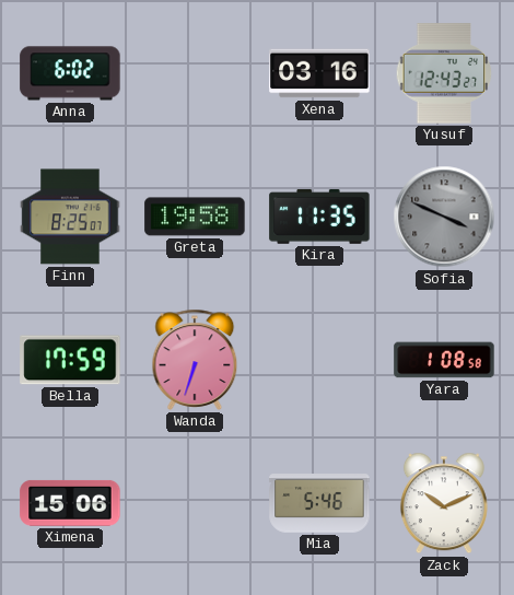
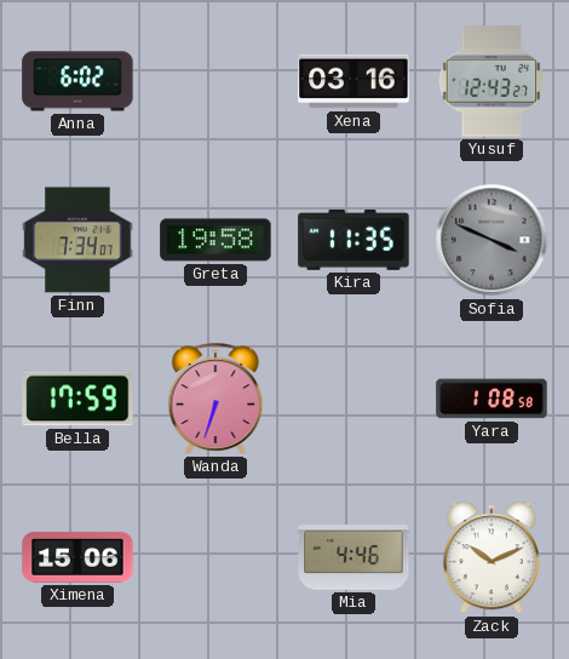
Finn: 8:25 -> 7:34 (77, 240)
Mia: 5:46 -> 4:46 (354, 558)
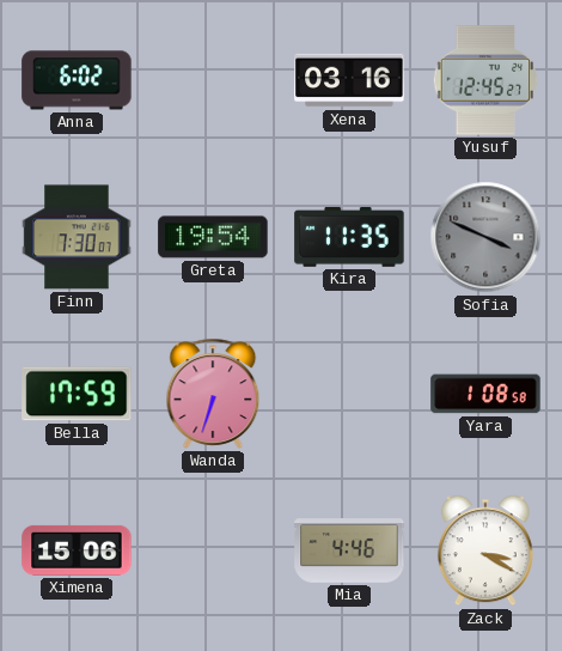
Yusuf: 12:43 -> 12:45 (485, 80)
Finn: 7:34 -> 7:30 (77, 237)
Greta: 19:58 -> 19:54 (213, 237)
Zack: 10:11 -> 3:20 (485, 550)
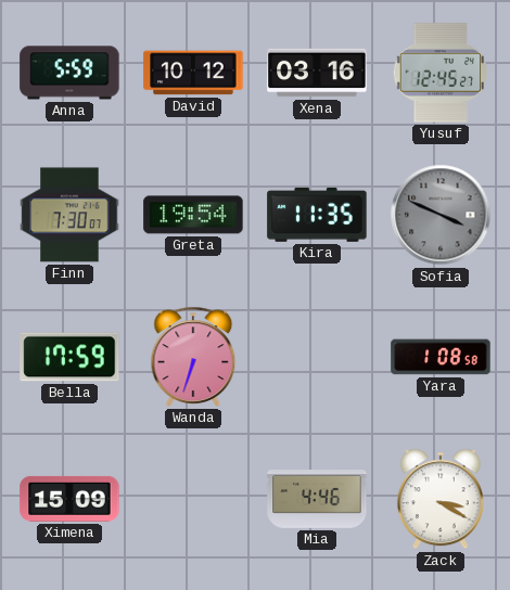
Anna: 6:02 -> 5:59 (69, 73)
David: none -> 10:12 (193, 73)
Ximena: 15:06 -> 15:09 (69, 499)
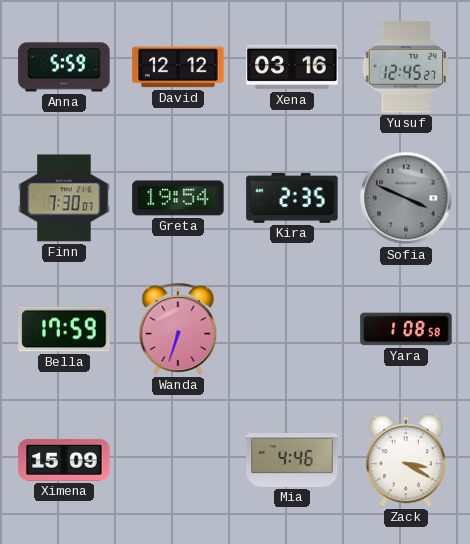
David: 10:12 -> 12:12 (178, 67)
Kira: 11:35 -> 2:35 (292, 198)
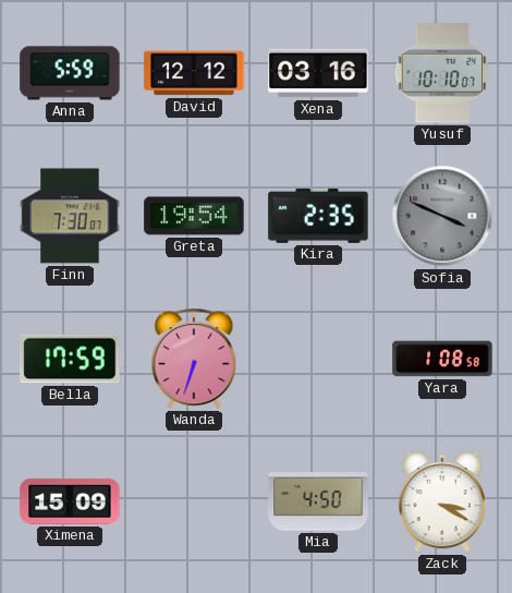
Yusuf: 12:45 -> 10:10 (442, 73)
Mia: 4:46 -> 4:50 (318, 503)
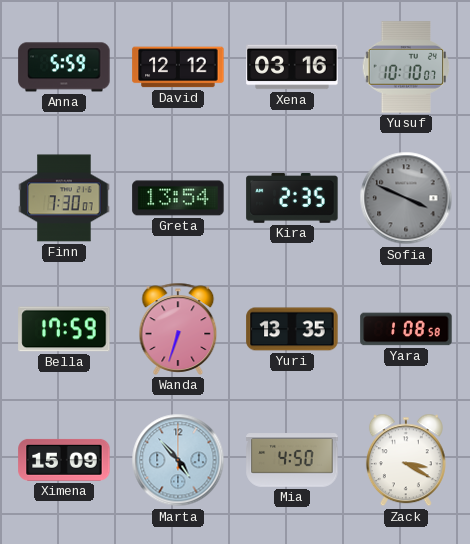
Greta: 19:54 -> 13:54 (178, 198)
Yuri: none -> 13:35 (292, 329)
Marta: none -> 4:53 (178, 460)
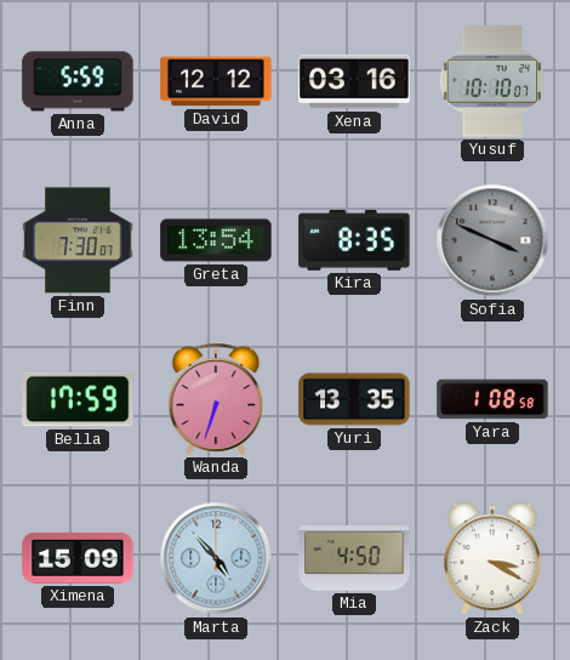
Kira: 2:35 -> 8:35 (354, 240)
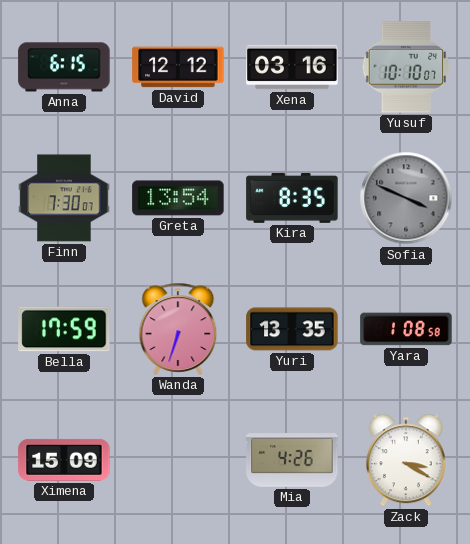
Anna: 5:59 -> 6:15 (64, 67)
Marta: 4:53 -> none (216, 558)
Mia: 4:50 -> 4:26 (292, 461)
